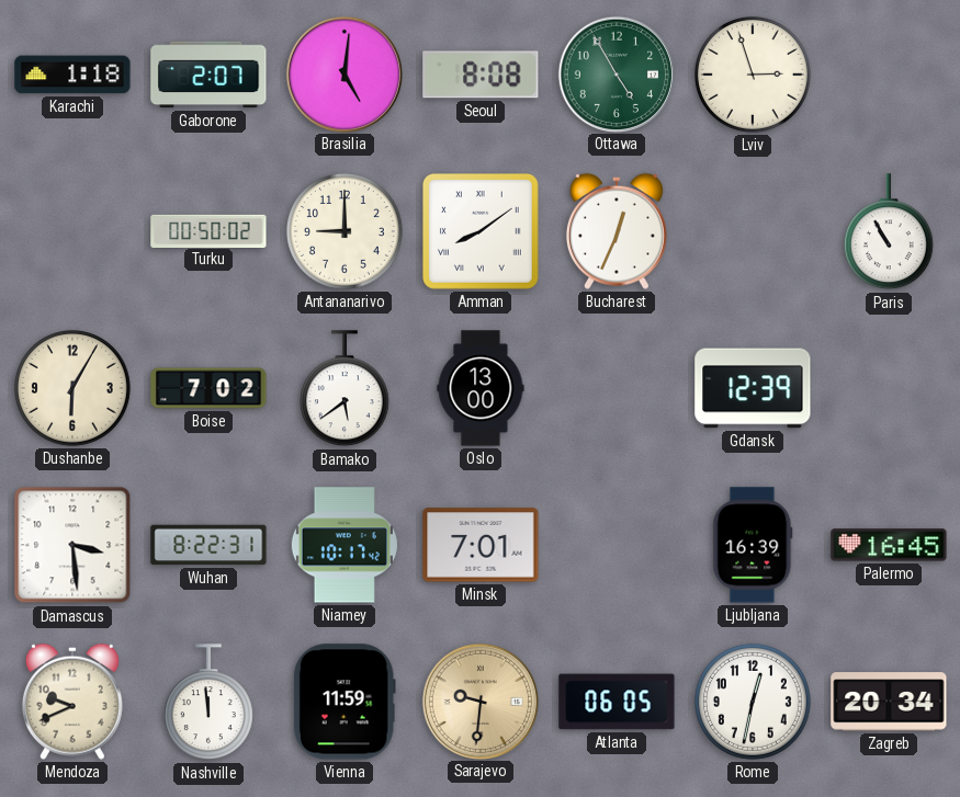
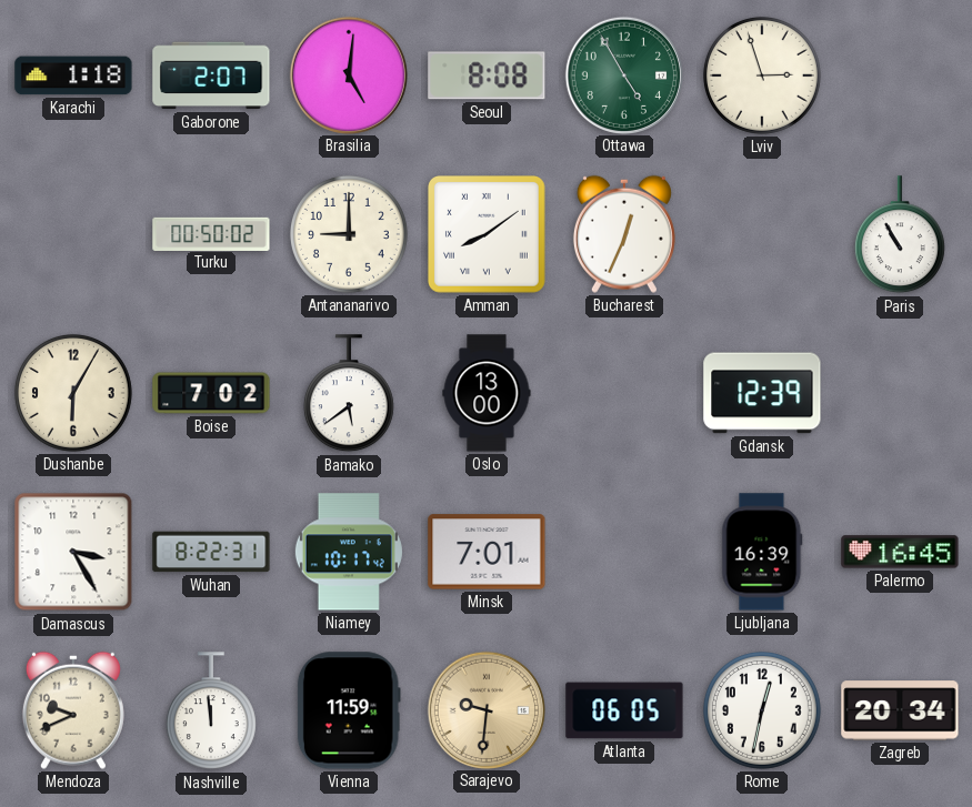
Damascus: 3:29 -> 3:25 (73, 552)
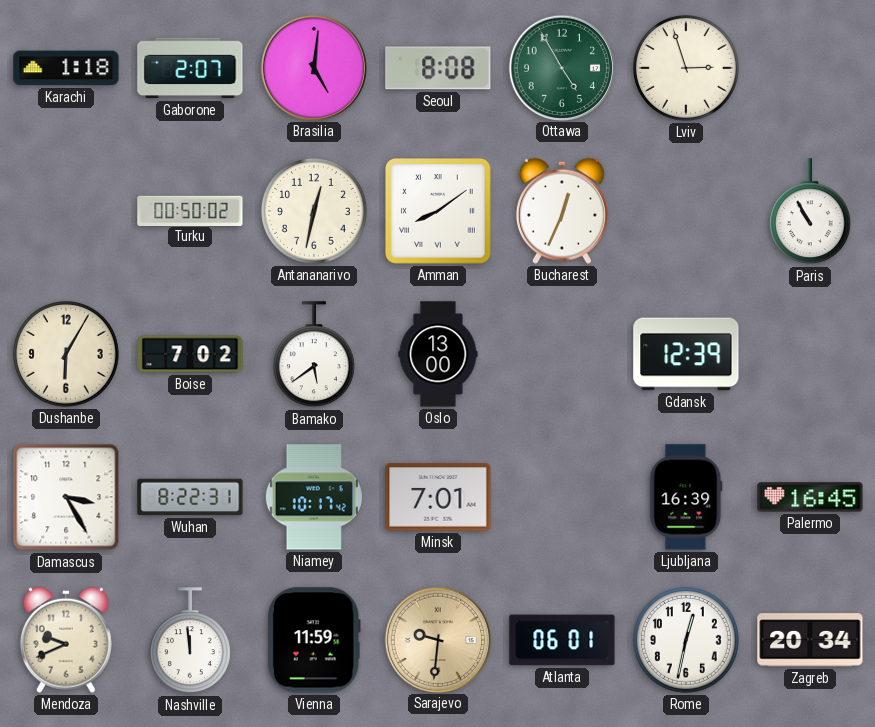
Antananarivo: 9:00 -> 12:32 (314, 211)
Atlanta: 06:05 -> 06:01 (562, 640)
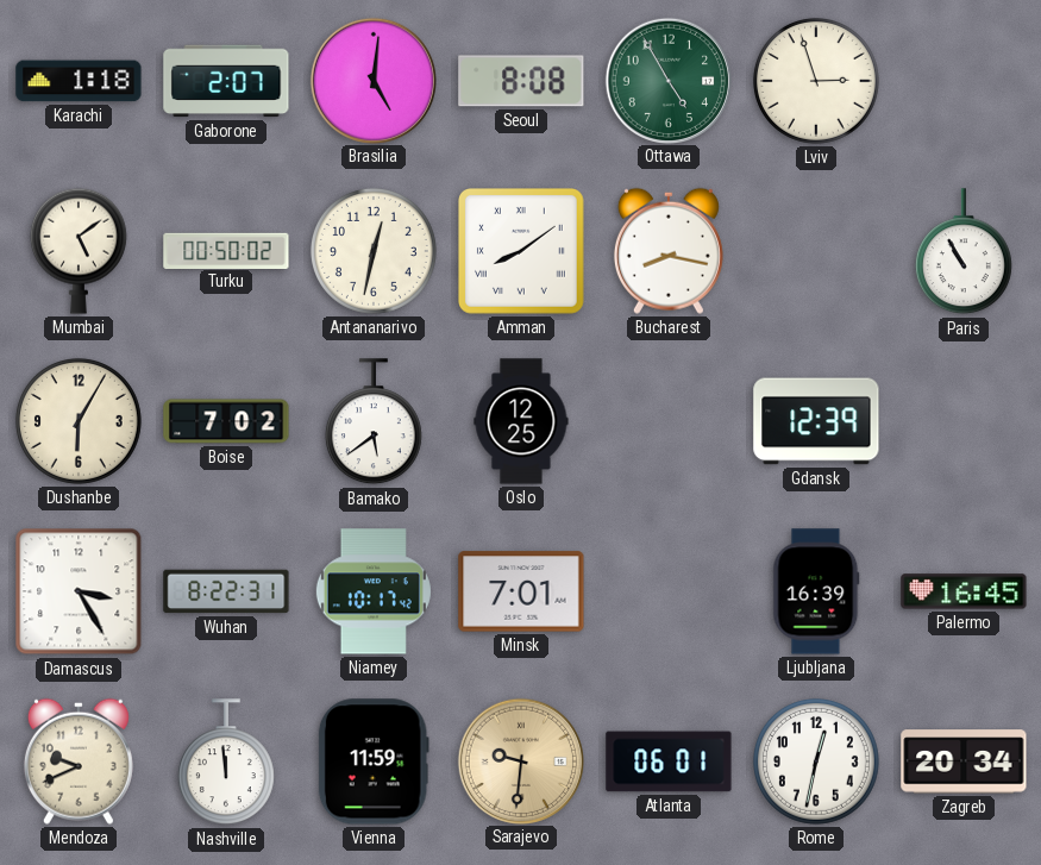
Mumbai: none -> 5:09 (79, 251)
Bucharest: 12:34 -> 8:17 (669, 251)
Oslo: 13:00 -> 12:25 (521, 421)
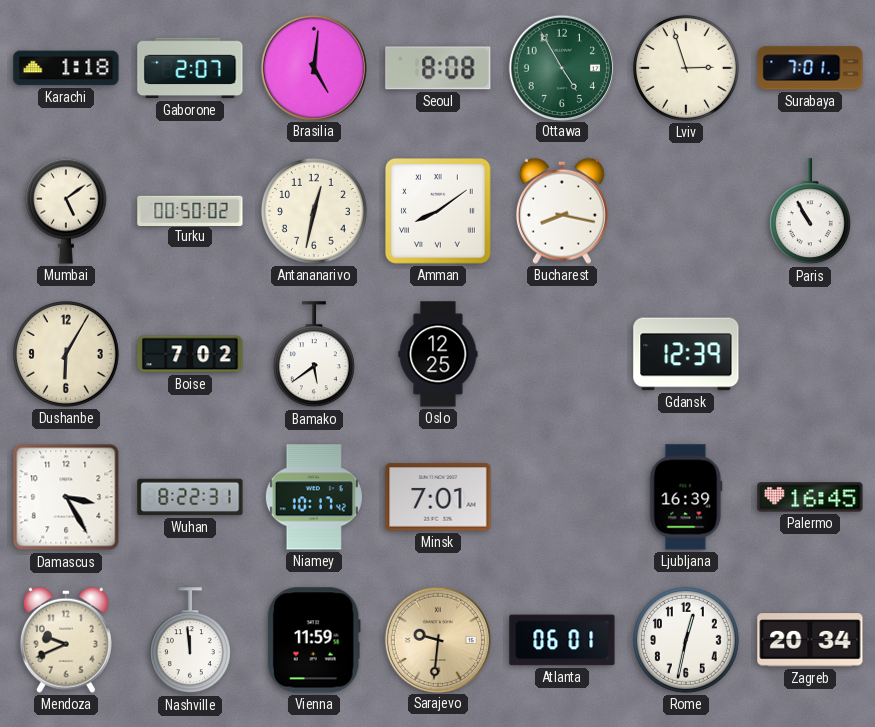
Surabaya: none -> 7:01 (810, 68)
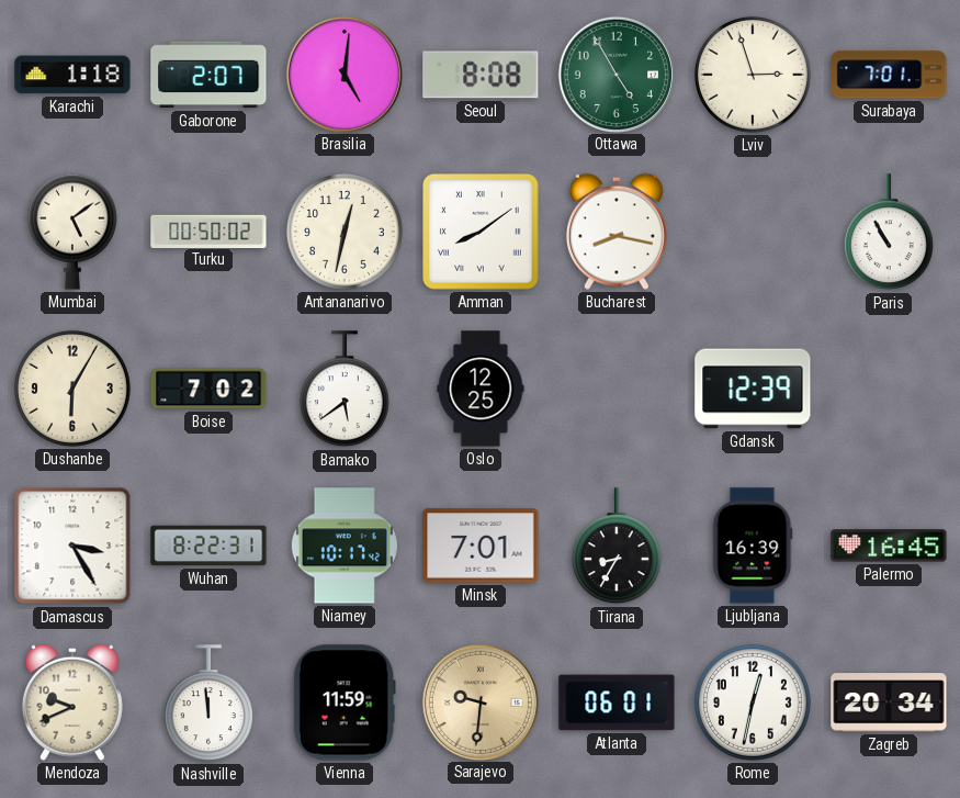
Tirana: none -> 8:35 (617, 547)
